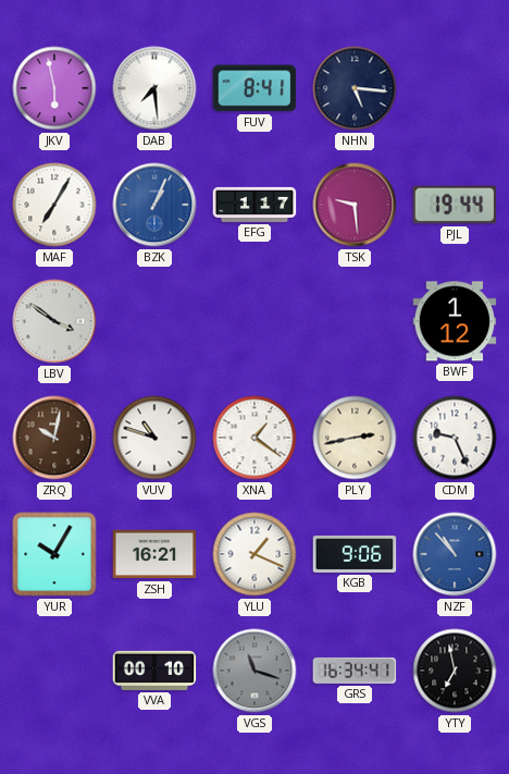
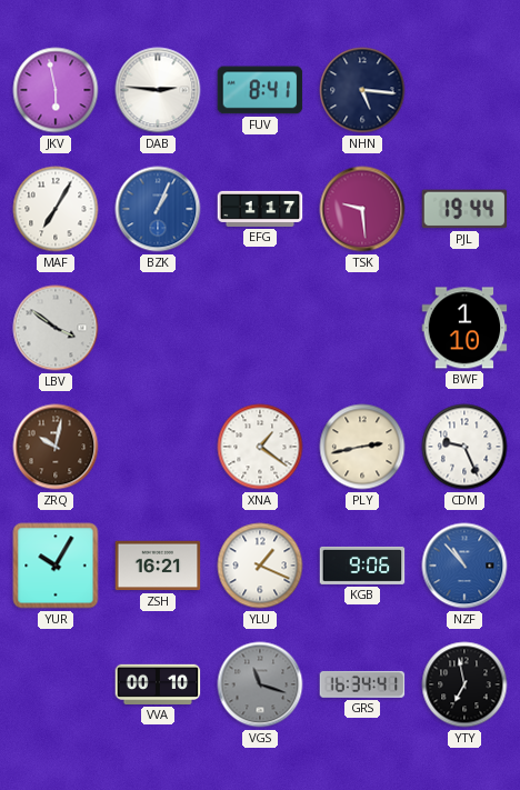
DAB: 7:29 -> 2:46 (158, 90)
BWF: 1:12 -> 1:10 (464, 328)
VUV: 10:48 -> none (154, 438)
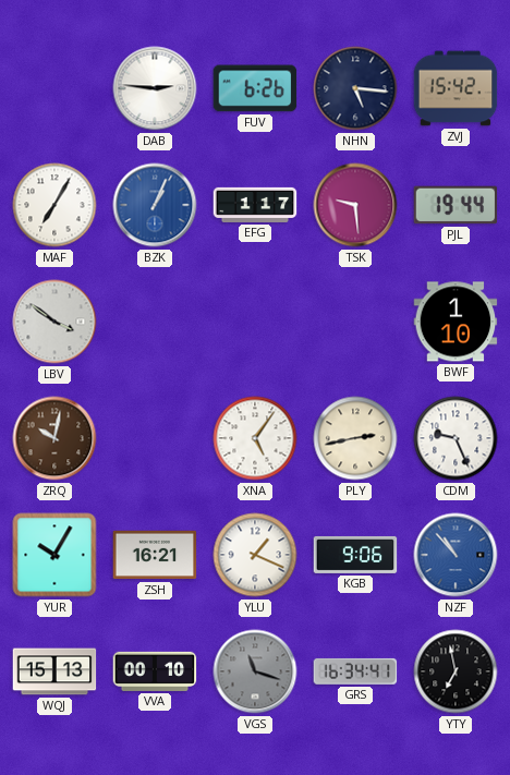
JKV: 5:58 -> none (56, 90)
FUV: 8:41 -> 6:26 (255, 88)
ZVJ: none -> 15:42 (456, 88)
XNA: 1:21 -> 5:06 (255, 438)
WQJ: none -> 15:13 (54, 671)
